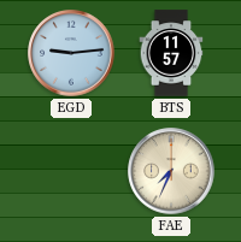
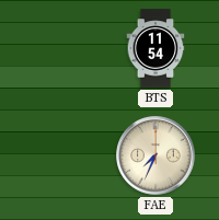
EGD: 9:14 -> none (71, 53)
BTS: 11:57 -> 11:54 (155, 48)
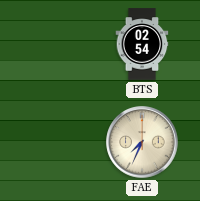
BTS: 11:54 -> 02:54 (142, 44)
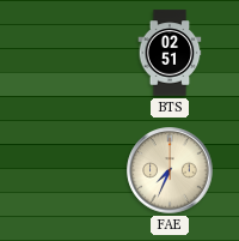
BTS: 02:54 -> 02:51 (170, 53)
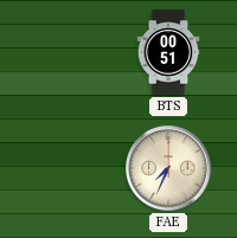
BTS: 02:51 -> 00:51 (168, 52)
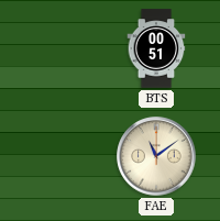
FAE: 7:34 -> 11:09 (156, 156)
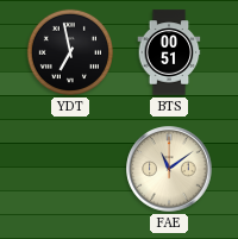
YDT: none -> 6:58 (70, 52)
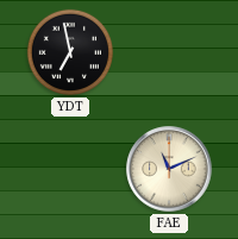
BTS: 00:51 -> none (169, 52)
FAE: 11:09 -> 11:11 (169, 169)
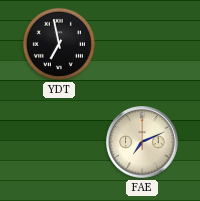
FAE: 11:11 -> 7:11 (142, 142)
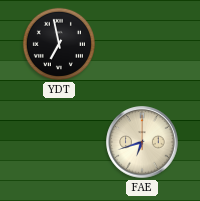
FAE: 7:11 -> 6:42 (142, 142)
